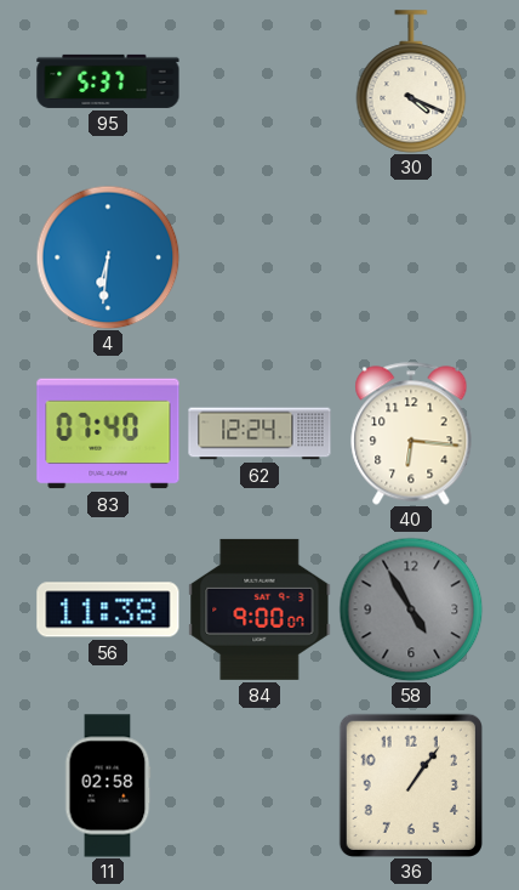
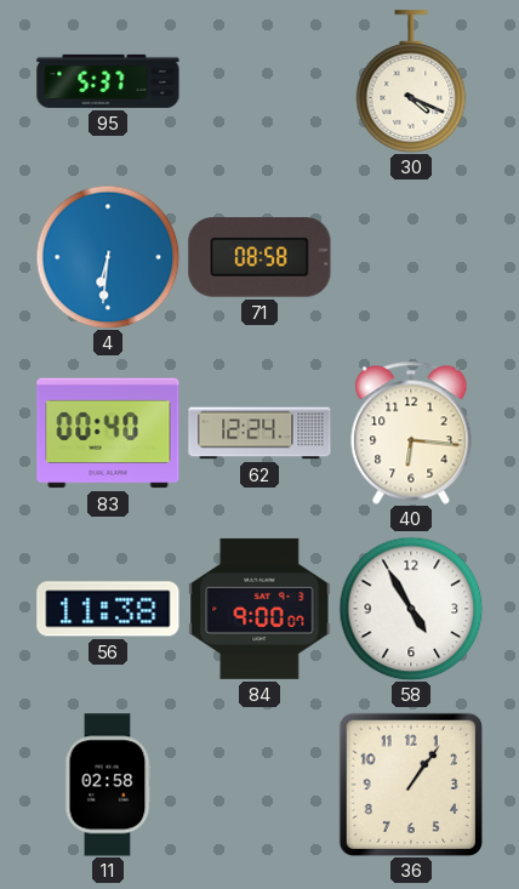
71: none -> 08:58 (259, 257)
83: 07:40 -> 00:40 (108, 433)
58 dial: grey -> white (411, 609)
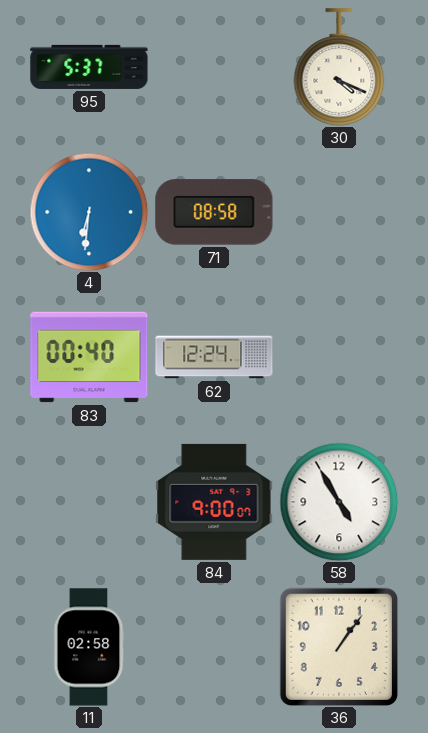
40: 6:16 -> none (411, 433)
56: 11:38 -> none (108, 609)
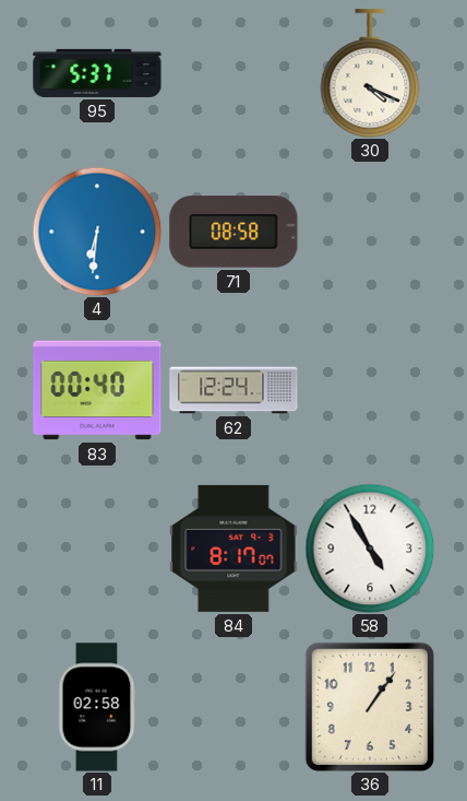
84: 9:00 -> 8:17 (234, 549)
